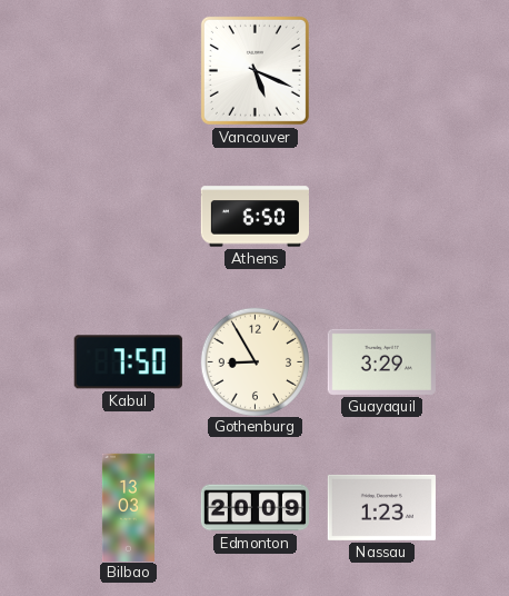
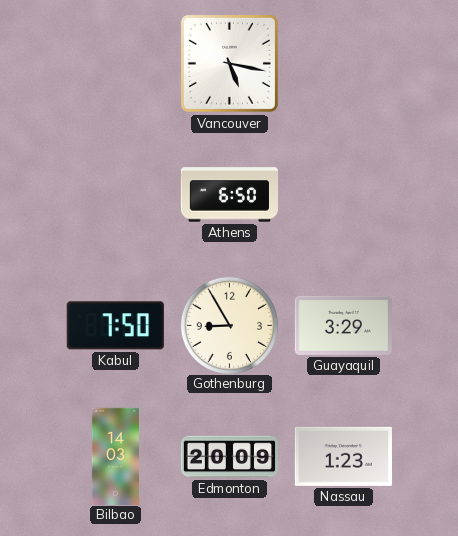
Vancouver: 5:19 -> 5:17 (229, 63)
Bilbao: 13:03 -> 14:03 (115, 456)
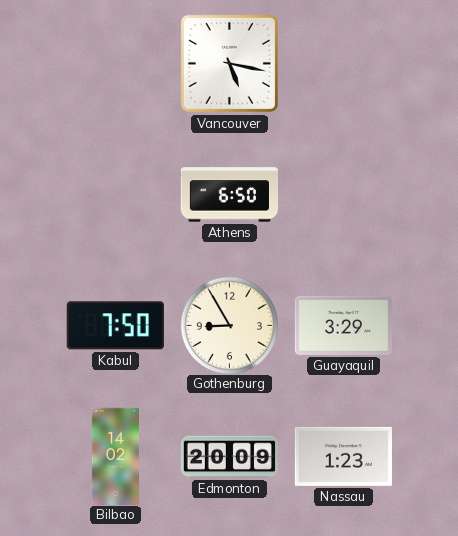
Bilbao: 14:03 -> 14:02 (115, 456)
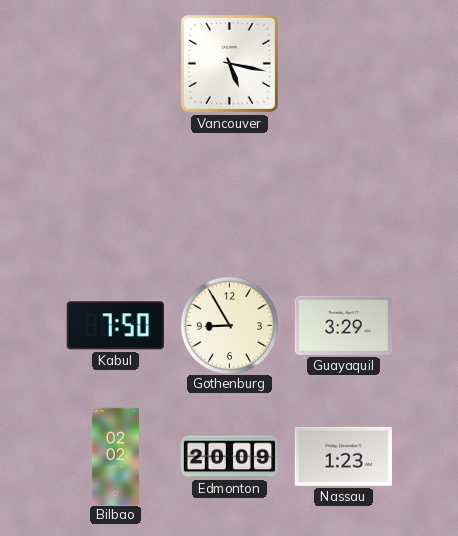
Athens: 6:50 -> none (229, 195)
Bilbao: 14:02 -> 02:02 (115, 456)
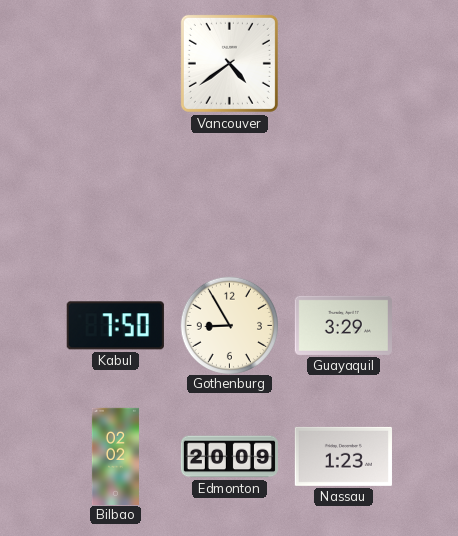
Vancouver: 5:17 -> 4:39 (229, 63)
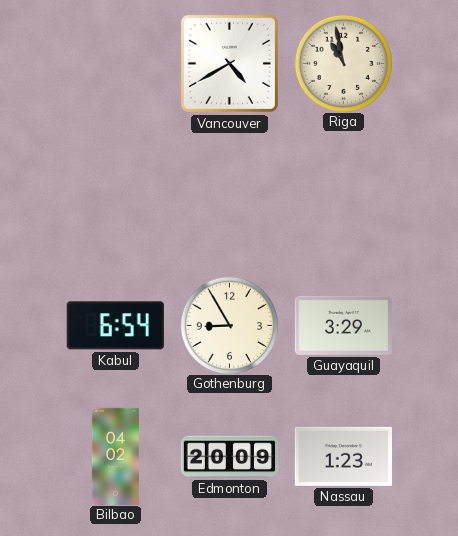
Vancouver: 4:39 -> 4:40 (229, 63)
Riga: none -> 10:58 (343, 63)
Kabul: 7:50 -> 6:54 (115, 326)
Bilbao: 02:02 -> 04:02 (115, 456)
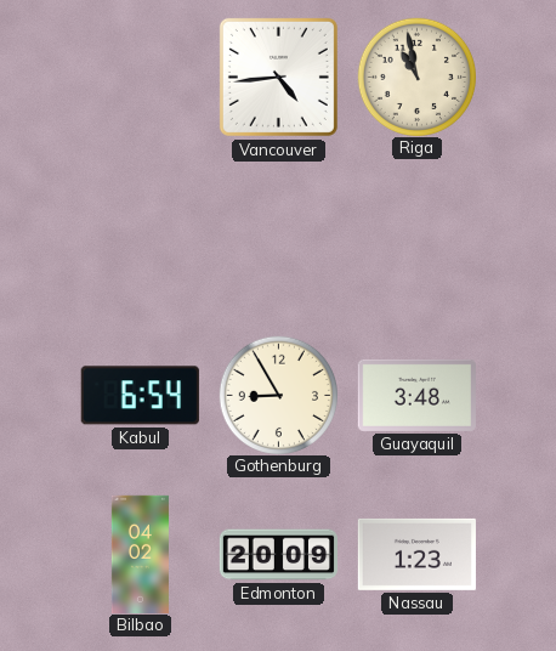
Vancouver: 4:40 -> 4:44 (278, 77)
Guayaquil: 3:29 -> 3:48 (416, 395)
